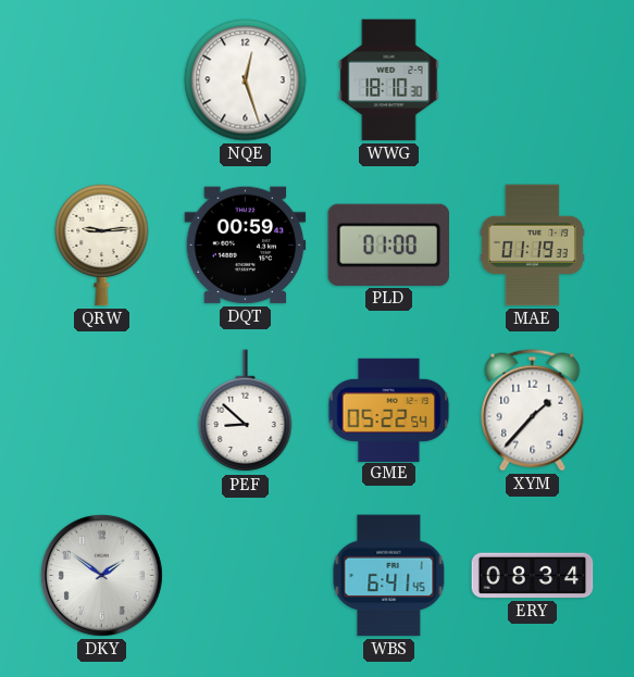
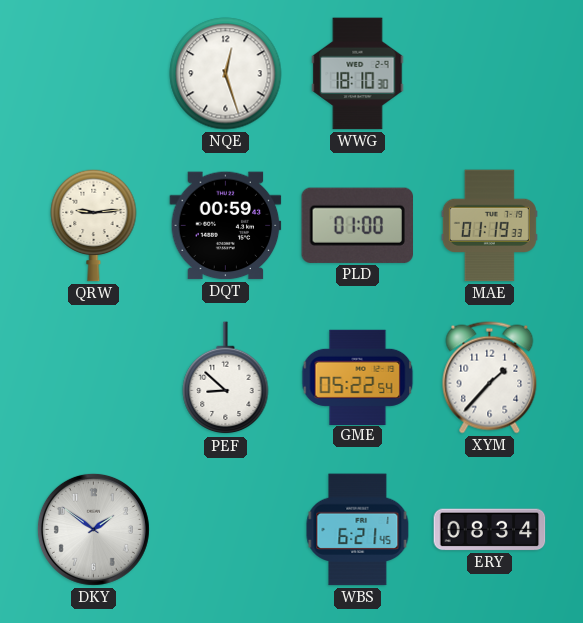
WBS: 6:41 -> 6:21 (358, 530)
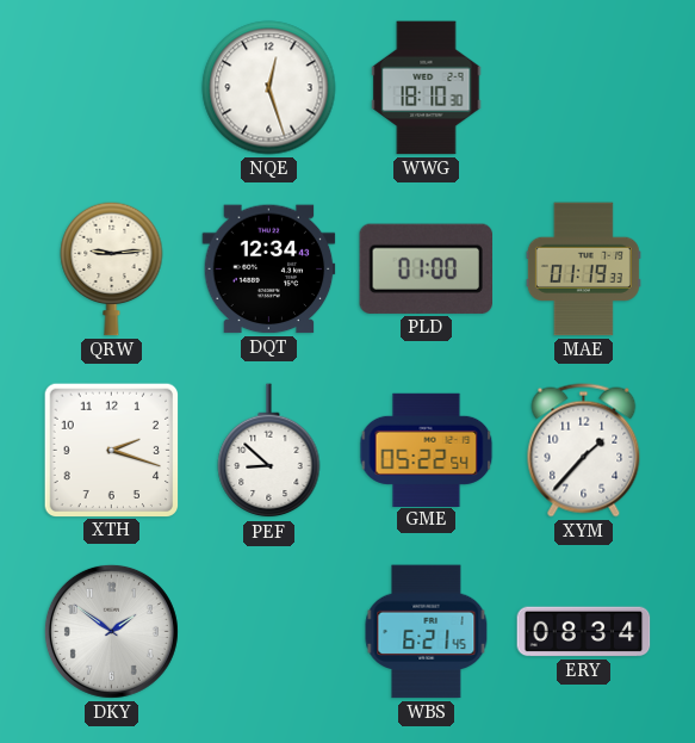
DQT: 00:59 -> 12:34 (269, 270)
XTH: none -> 2:18 (111, 450)
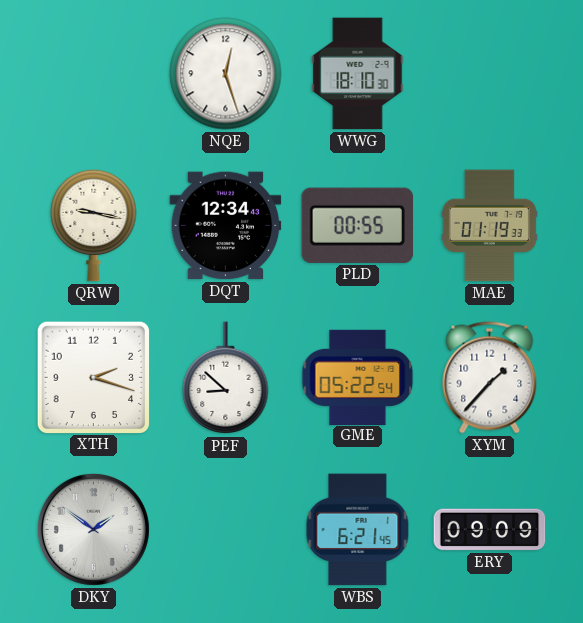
QRW: 9:14 -> 9:17 (94, 225)
PLD: 01:00 -> 00:55 (358, 225)
ERY: 08:34 -> 09:09 (490, 530)
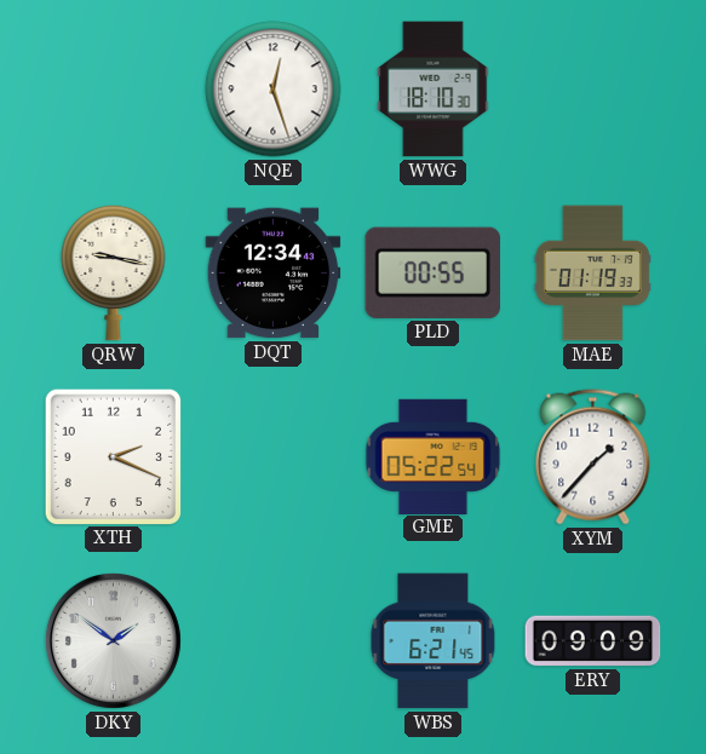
XTH: 2:18 -> 2:19 (113, 456)
PEF: 8:52 -> none (226, 378)
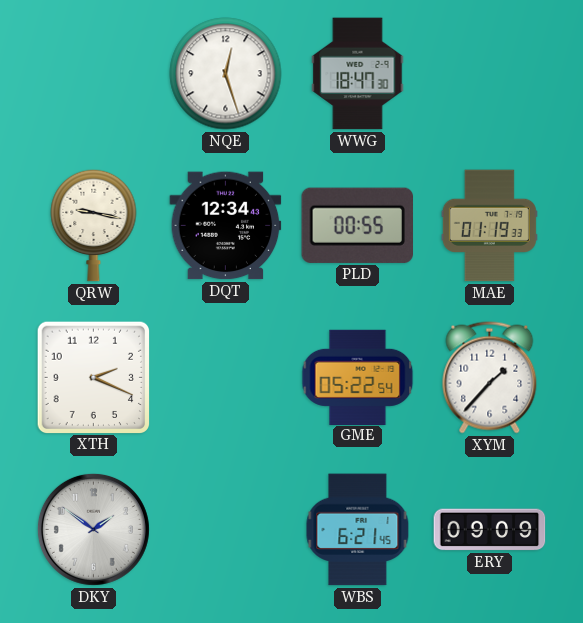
WWG: 18:10 -> 18:47 (358, 74)
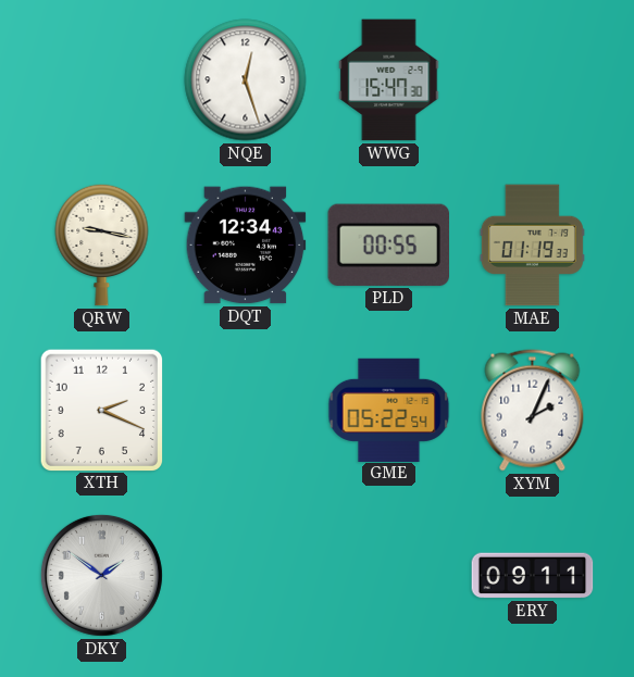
WWG: 18:47 -> 15:47 (389, 80)
XYM: 1:37 -> 2:04 (533, 411)
WBS: 6:21 -> none (358, 530)
ERY: 09:09 -> 09:11 (533, 576)
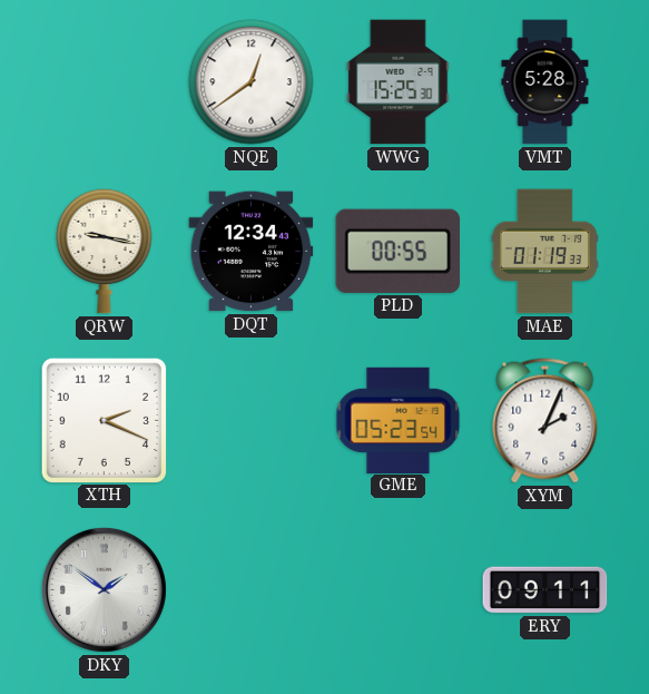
NQE: 12:27 -> 12:39 (252, 82)
WWG: 15:47 -> 15:25 (399, 82)
VMT: none -> 5:28 (545, 82)
GME: 05:22 -> 05:23 (399, 420)
